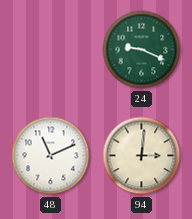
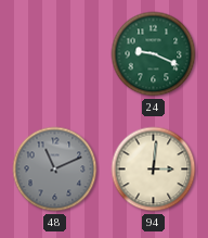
48 dial: white -> grey (55, 170)
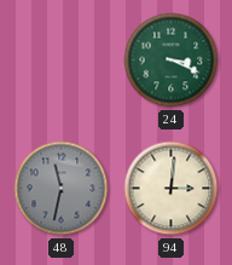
24: 9:19 -> 3:19 (172, 61)
48: 11:11 -> 11:32 (62, 189)
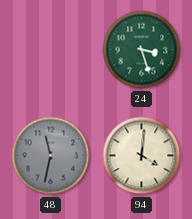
24: 3:19 -> 3:27 (142, 50)
94: 3:01 -> 4:01 (142, 156)
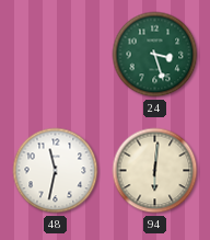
48 dial: grey -> white (56, 171)
94: 4:01 -> 6:01 (155, 171)
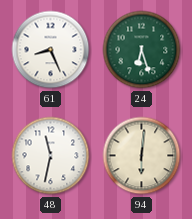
61: none -> 8:26 (51, 50)
24: 3:27 -> 6:27 (142, 50)
